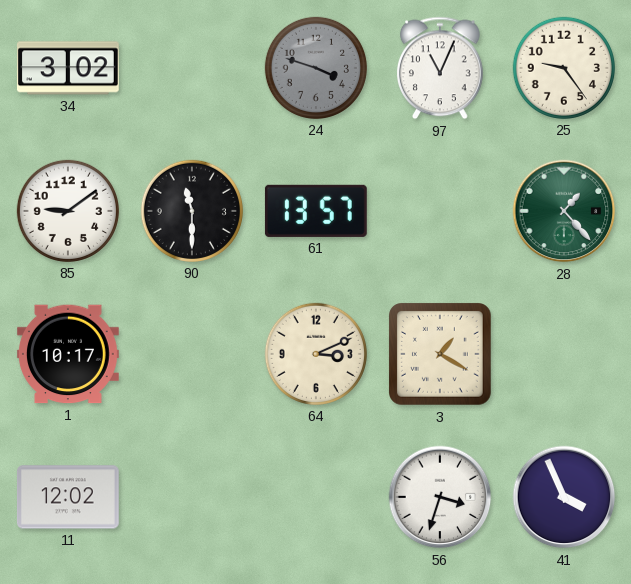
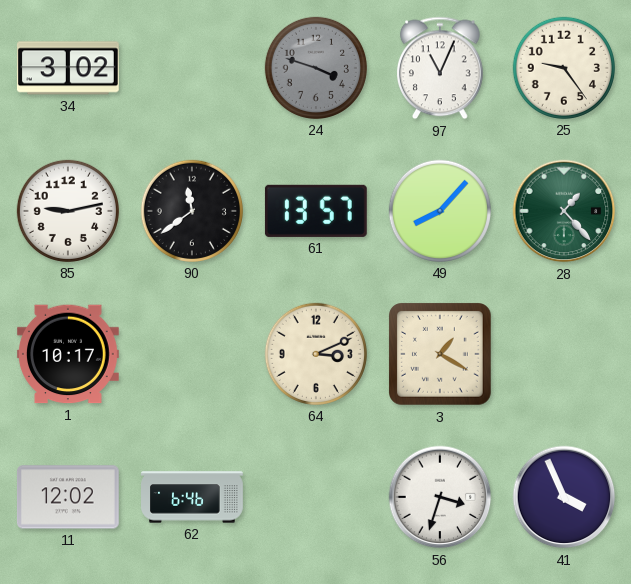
85: 9:09 -> 9:13 (68, 211)
90: 11:30 -> 11:39 (192, 211)
49: none -> 8:07 (440, 211)
62: none -> 6:46 (193, 497)
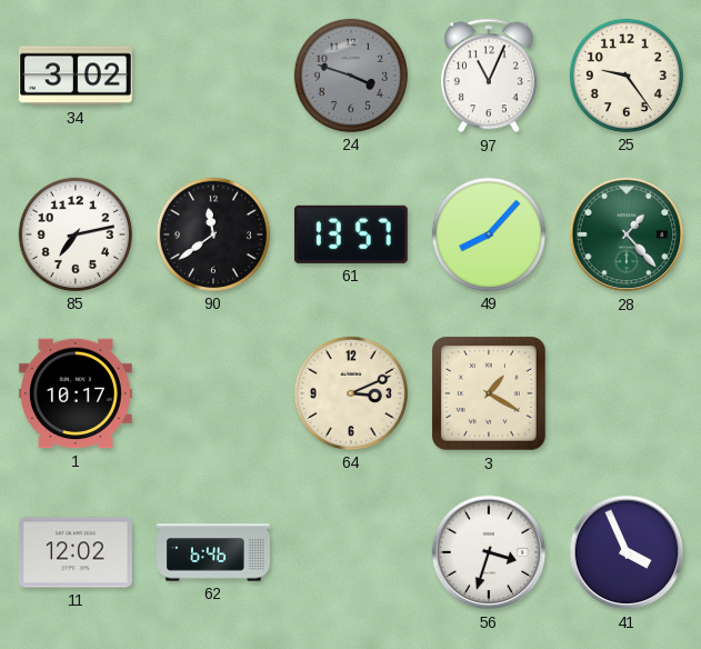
85: 9:13 -> 7:13 (76, 234)
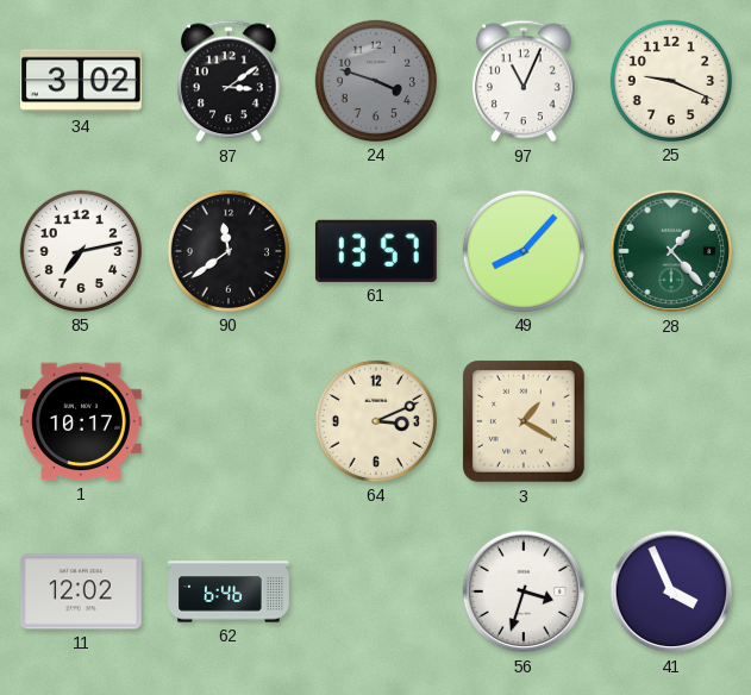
87: none -> 3:09 (229, 81)
25: 9:24 -> 9:19 (671, 81)
